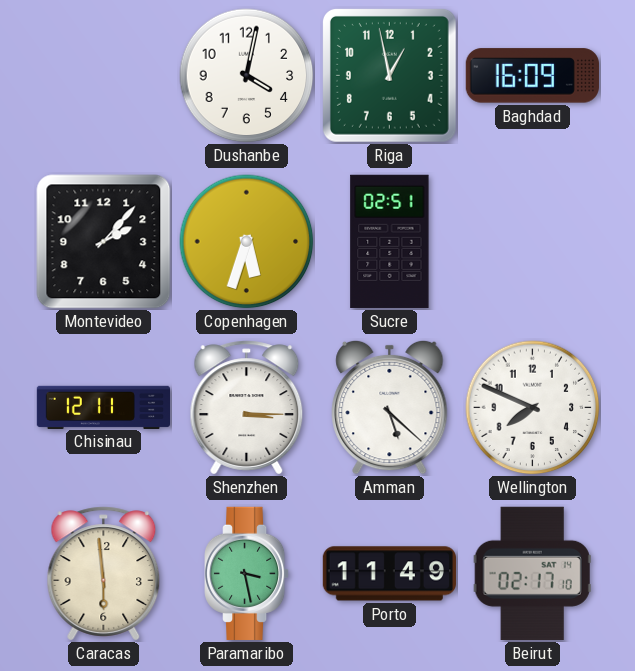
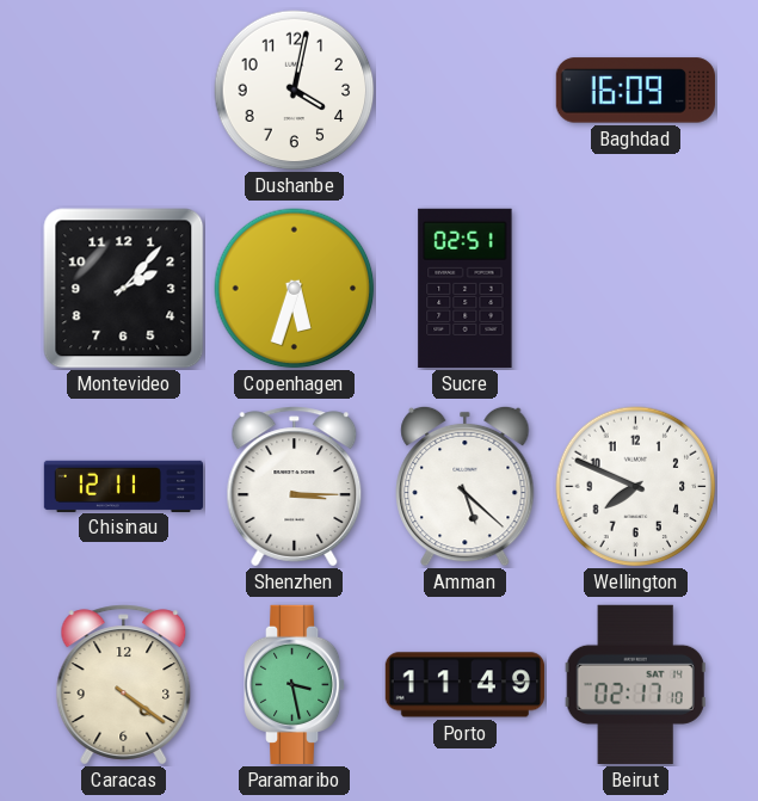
Riga: 12:58 -> none (389, 75)
Caracas: 5:59 -> 4:21 (124, 685)
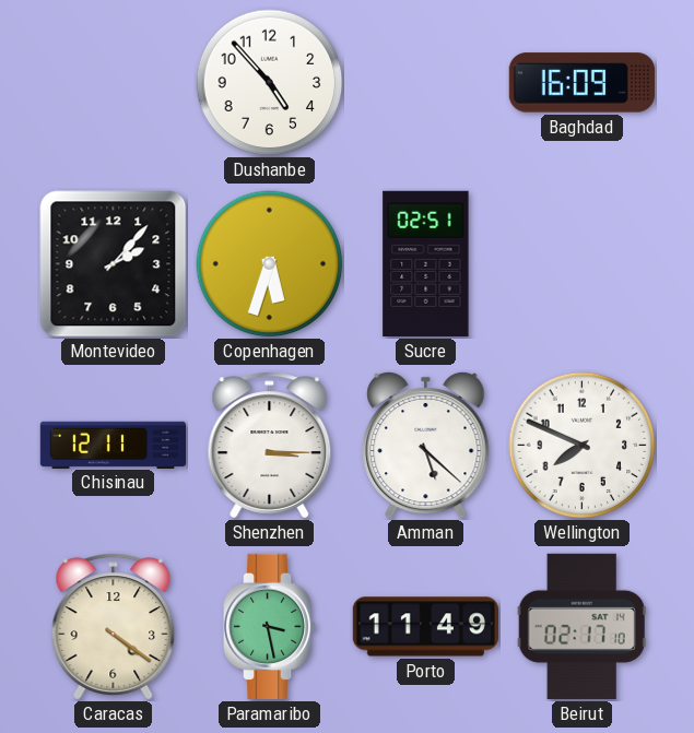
Dushanbe: 4:02 -> 4:53 (270, 83)
